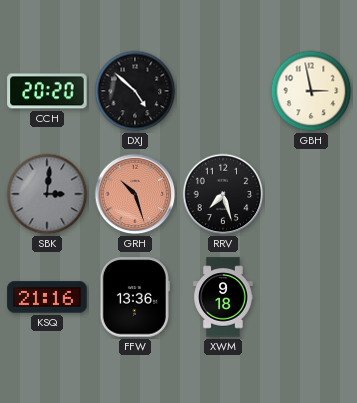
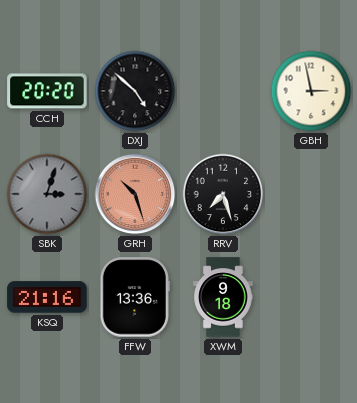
SBK: 3:01 -> 3:03 (47, 194)
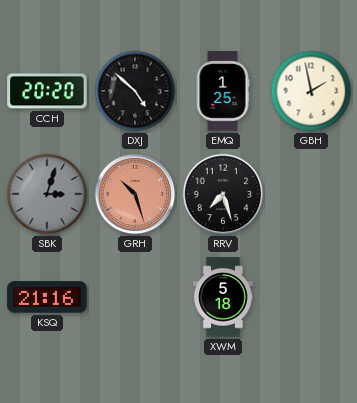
EMQ: none -> 1:25 (223, 91)
GBH: 2:58 -> 1:58 (311, 91)
FFW: 13:36 -> none (135, 297)
XWM: 9:18 -> 5:18 (223, 297)
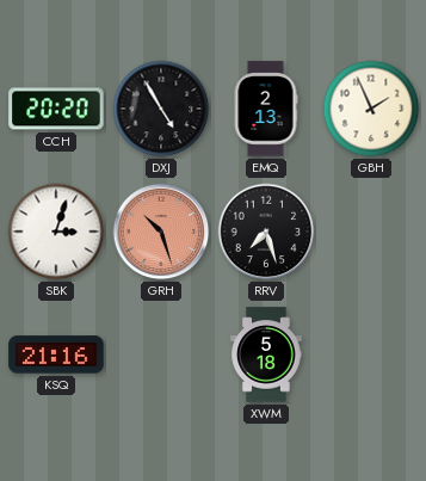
DXJ: 4:52 -> 4:55 (161, 109)
EMQ: 1:25 -> 2:13 (266, 109)
GBH: 1:58 -> 1:56 (371, 109)
SBK dial: grey -> white (56, 232)
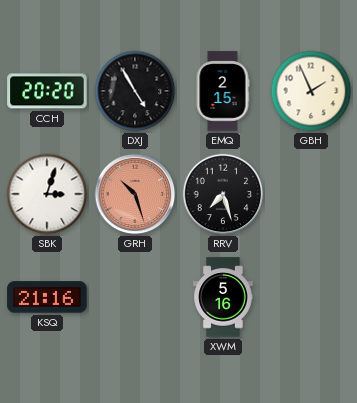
EMQ: 2:13 -> 2:15 (223, 91)
XWM: 5:18 -> 5:16 (223, 297)
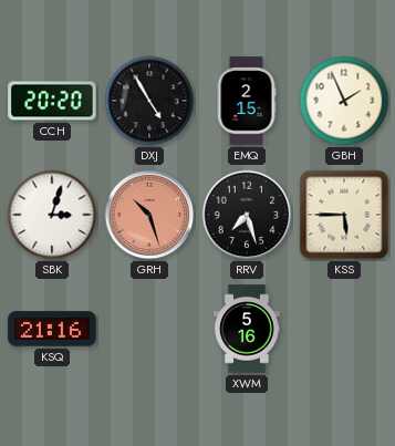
KSS: none -> 5:45 (344, 215)
